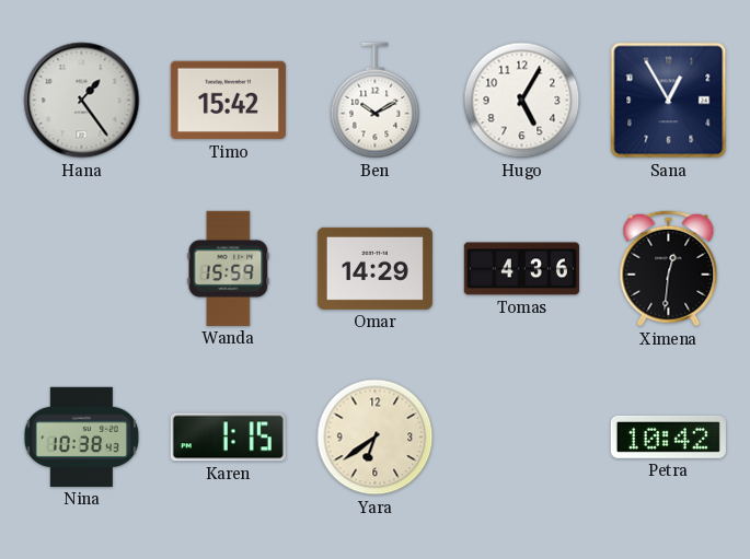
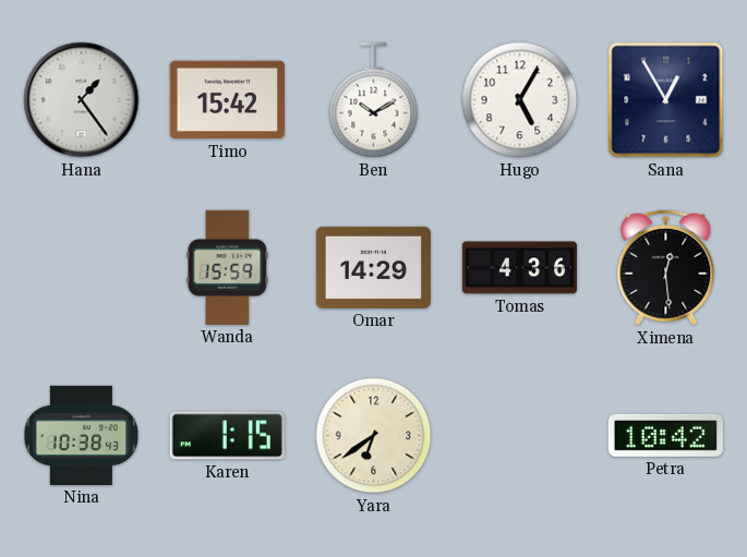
Ximena: 12:31 -> 12:29 (666, 268)
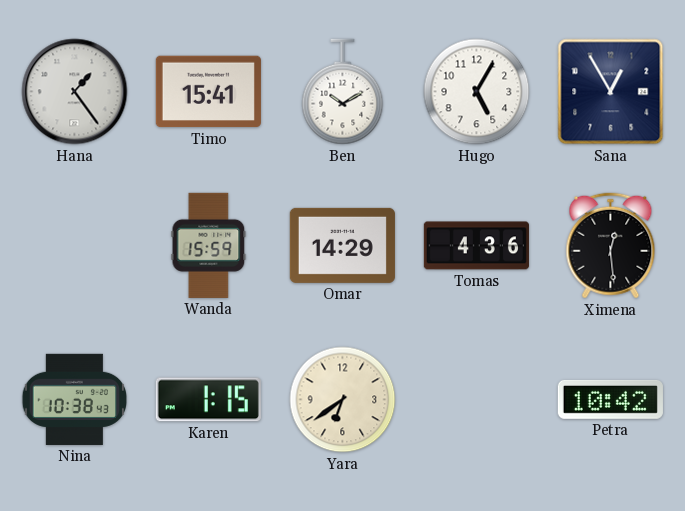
Timo: 15:42 -> 15:41 (208, 92)
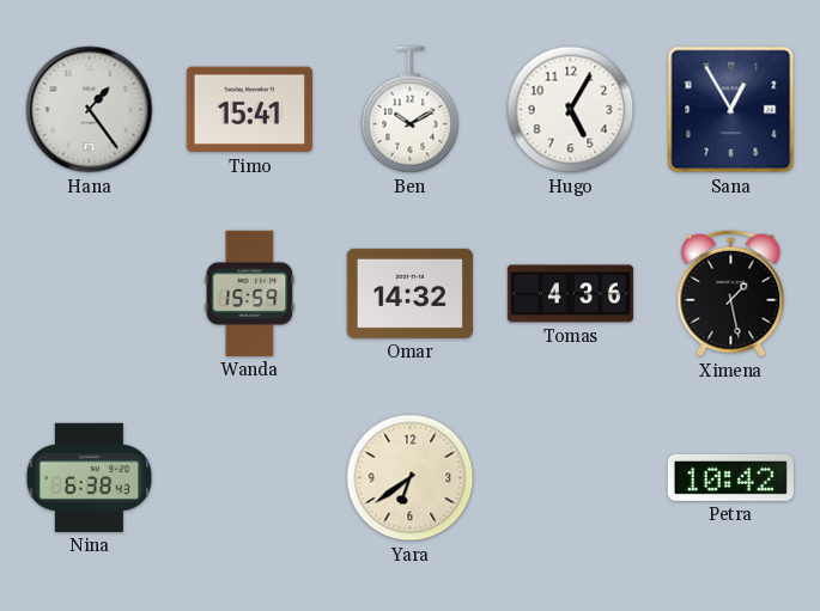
Omar: 14:29 -> 14:32 (409, 293)
Ximena: 12:29 -> 1:28 (731, 294)
Nina: 10:38 -> 6:38 (90, 477)
Karen: 1:15 -> none (208, 400)
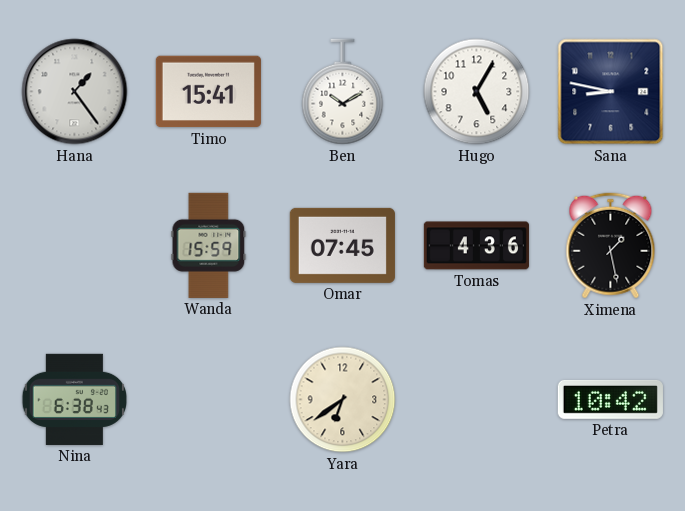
Sana: 12:55 -> 8:47 (611, 92)
Omar: 14:32 -> 07:45 (342, 245)
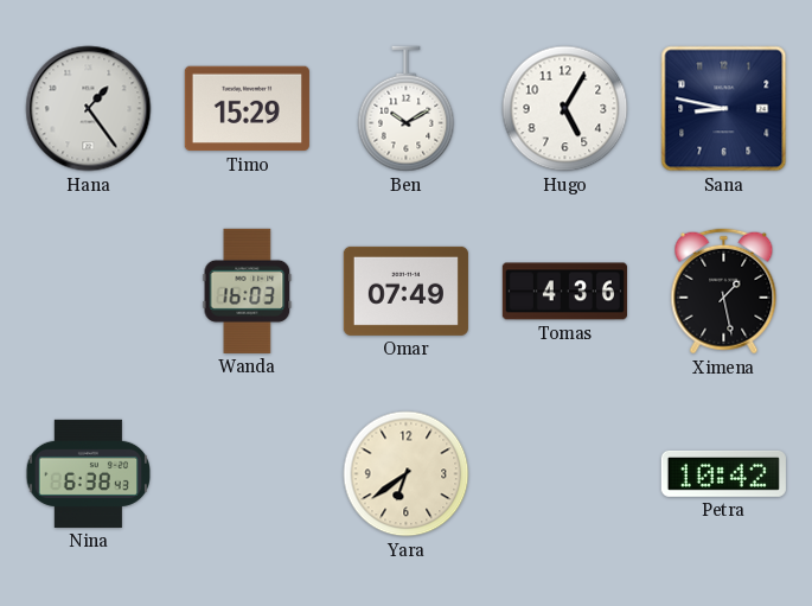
Timo: 15:41 -> 15:29 (247, 109)
Wanda: 15:59 -> 16:03 (248, 291)
Omar: 07:45 -> 07:49 (405, 291)
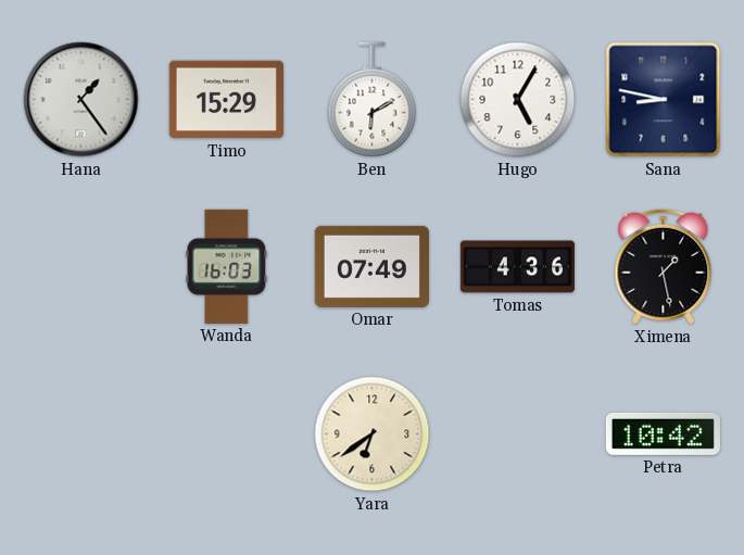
Ben: 10:10 -> 6:10 (373, 100)
Nina: 6:38 -> none (89, 473)
